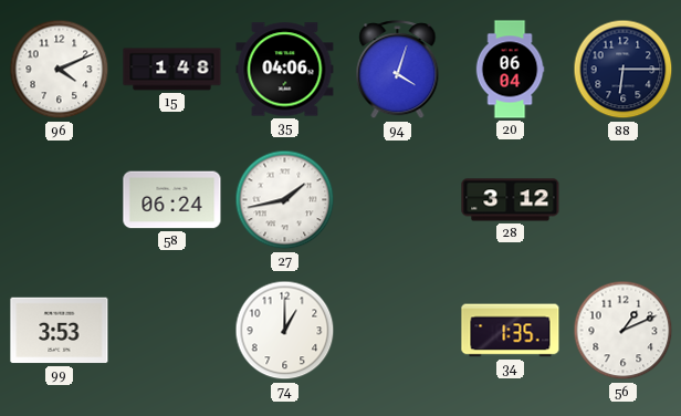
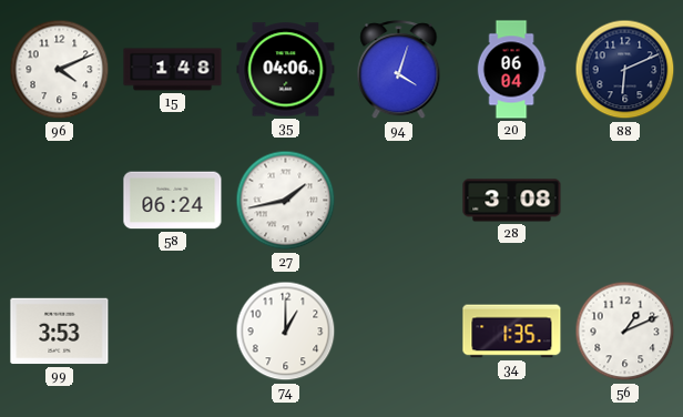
88: 6:15 -> 6:11 (625, 70)
28: 3:12 -> 3:08 (512, 201)
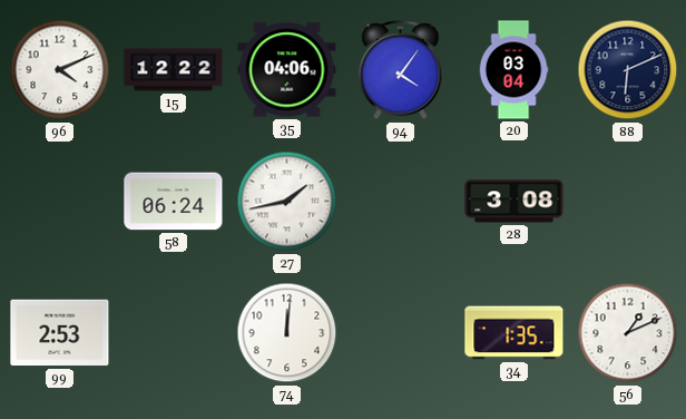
15: 1:48 -> 12:22 (174, 70)
94: 4:03 -> 4:06 (401, 70)
20: 06:04 -> 03:04 (513, 70)
99: 3:53 -> 2:53 (60, 333)
74: 1:00 -> 12:01 (287, 333)
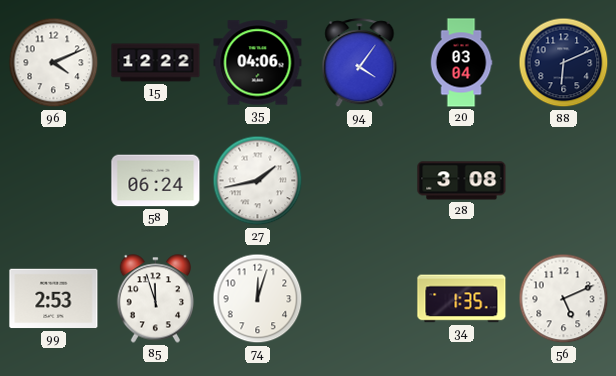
85: none -> 11:57 (156, 299)
74: 12:01 -> 12:03 (258, 299)
56: 1:11 -> 5:11 (564, 299)
